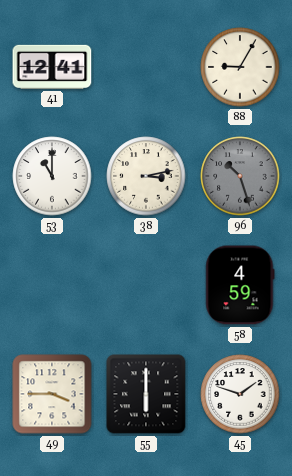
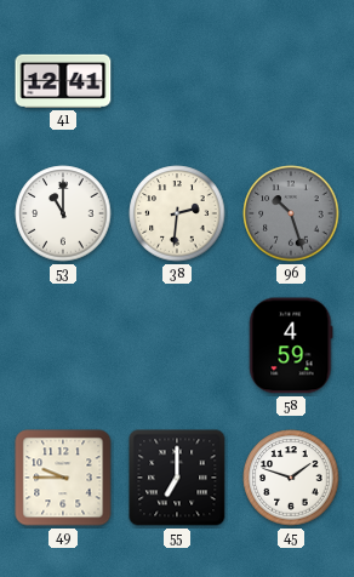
88: 9:05 -> none (240, 67)
38: 3:13 -> 2:31 (177, 213)
49: 3:45 -> 9:45 (63, 478)
55: 6:00 -> 7:00 (177, 478)
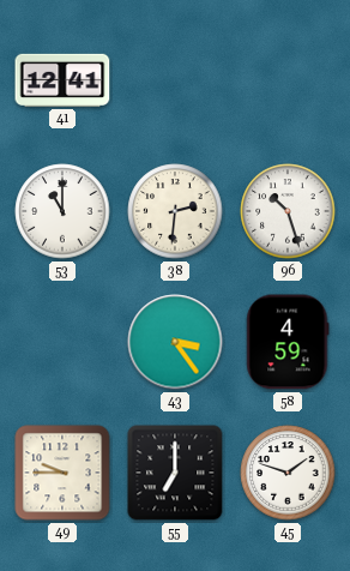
96 dial: grey -> white (288, 211)
43: none -> 3:24 (175, 342)
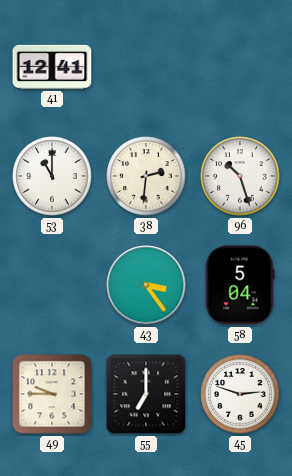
58: 4:59 -> 5:04 (240, 285)
45: 1:48 -> 2:48 (240, 394)
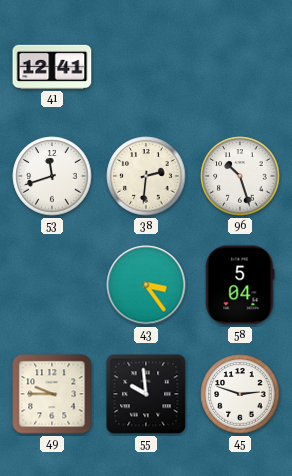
53: 11:00 -> 11:42 (52, 176)
55: 7:00 -> 9:59 (146, 394)
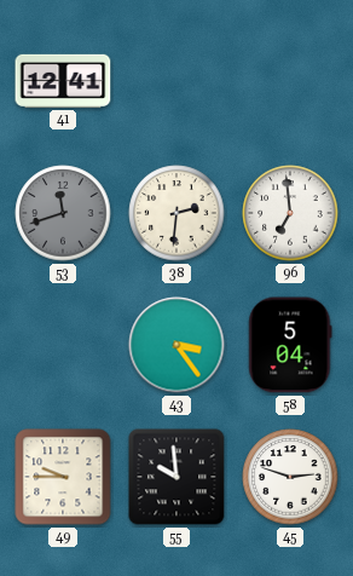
53 dial: white -> grey (63, 213)
96: 10:27 -> 6:59 (290, 213)
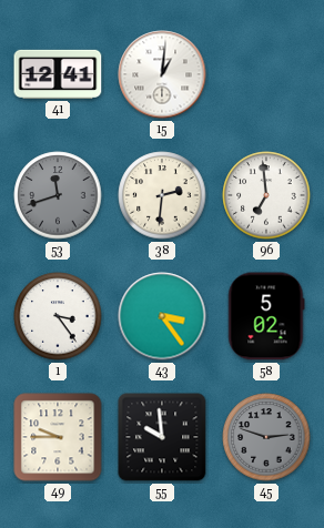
15: none -> 1:01 (162, 74)
1: none -> 3:24 (58, 316)
58: 5:04 -> 5:02 (266, 316)
45 dial: white -> grey (266, 437)
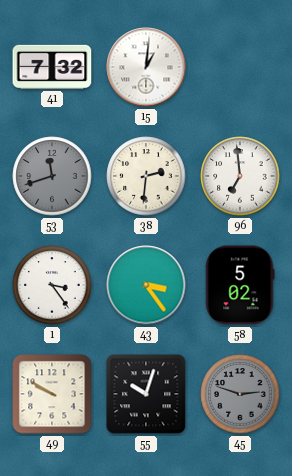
41: 12:41 -> 7:32 (52, 67)
49: 9:45 -> 9:50 (52, 394)
55: 9:59 -> 10:03 (146, 394)
